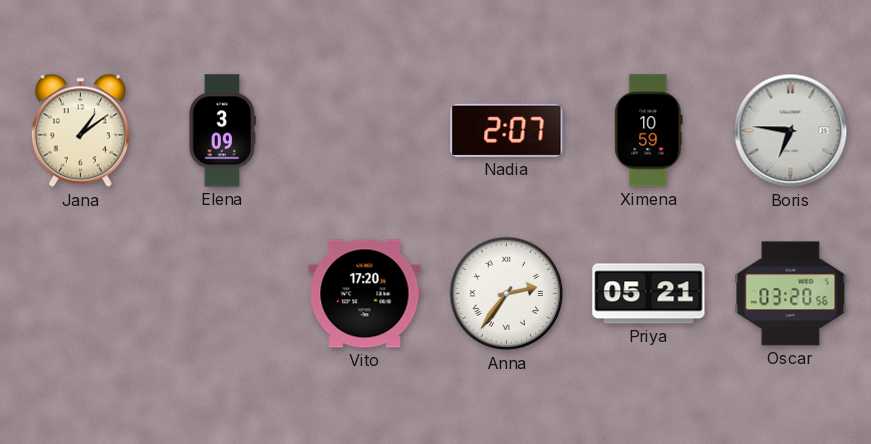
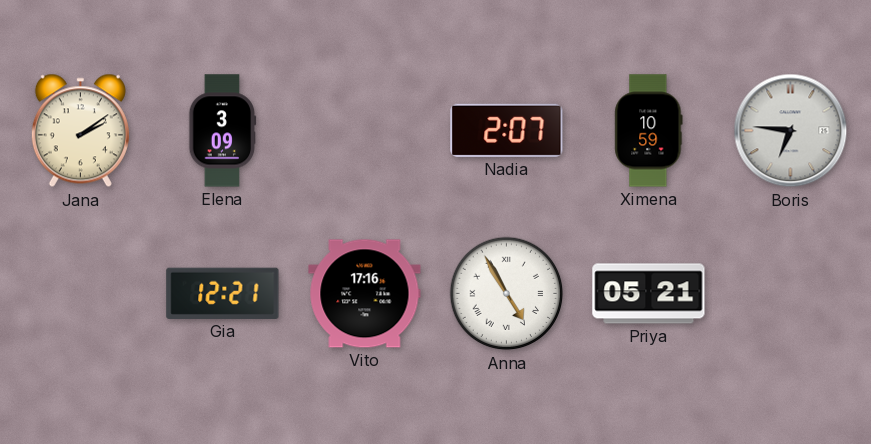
Jana: 1:09 -> 2:09 (80, 131)
Gia: none -> 12:21 (223, 293)
Vito: 17:20 -> 17:16 (365, 294)
Anna: 2:36 -> 4:55 (507, 294)
Oscar: 03:20 -> none (791, 294)
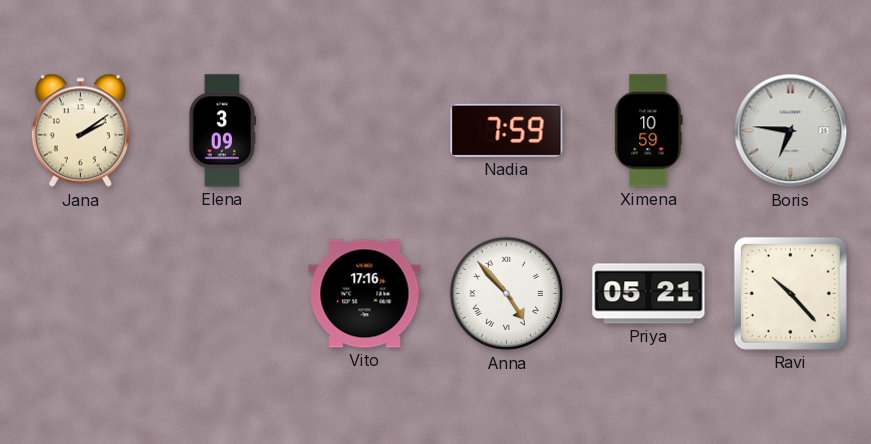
Nadia: 2:07 -> 7:59 (507, 130)
Gia: 12:21 -> none (223, 293)
Anna: 4:55 -> 4:53 (507, 294)
Ravi: none -> 10:23 (790, 293)
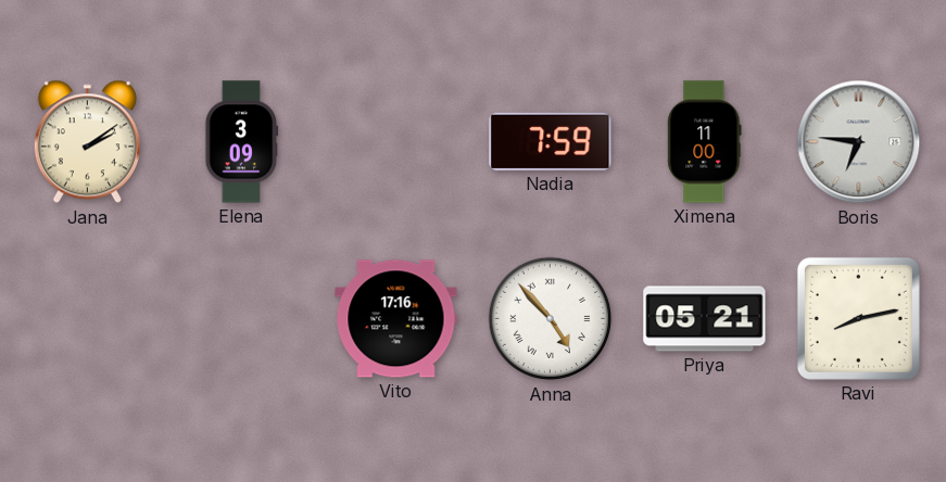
Ximena: 10:59 -> 11:00 (705, 142)
Ravi: 10:23 -> 8:13 (858, 318)
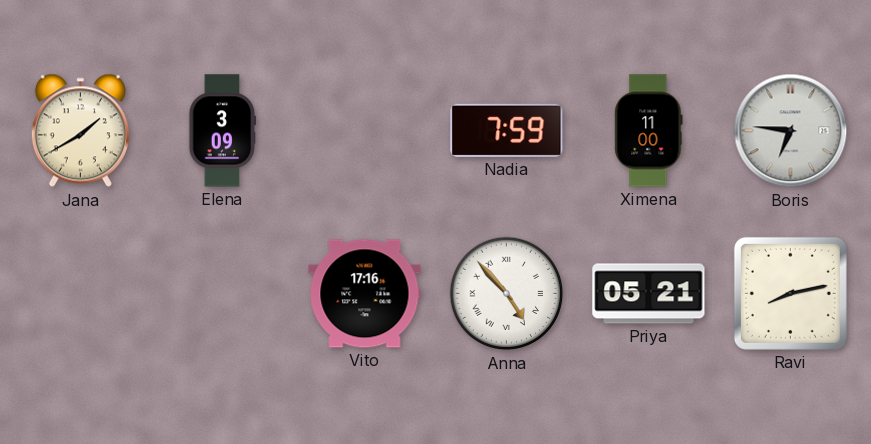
Jana: 2:09 -> 1:40 (80, 131)
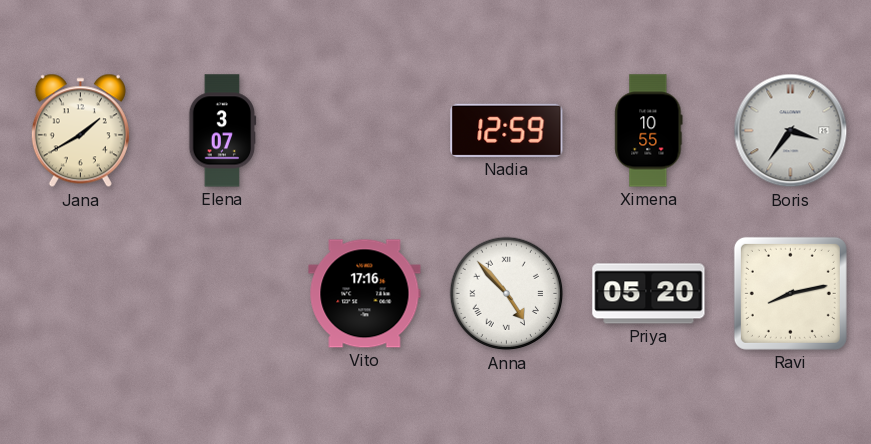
Elena: 3:09 -> 3:07 (223, 131)
Nadia: 7:59 -> 12:59 (507, 130)
Ximena: 11:00 -> 10:55 (649, 131)
Boris: 6:46 -> 3:36 (791, 131)
Priya: 05:21 -> 05:20 (649, 294)
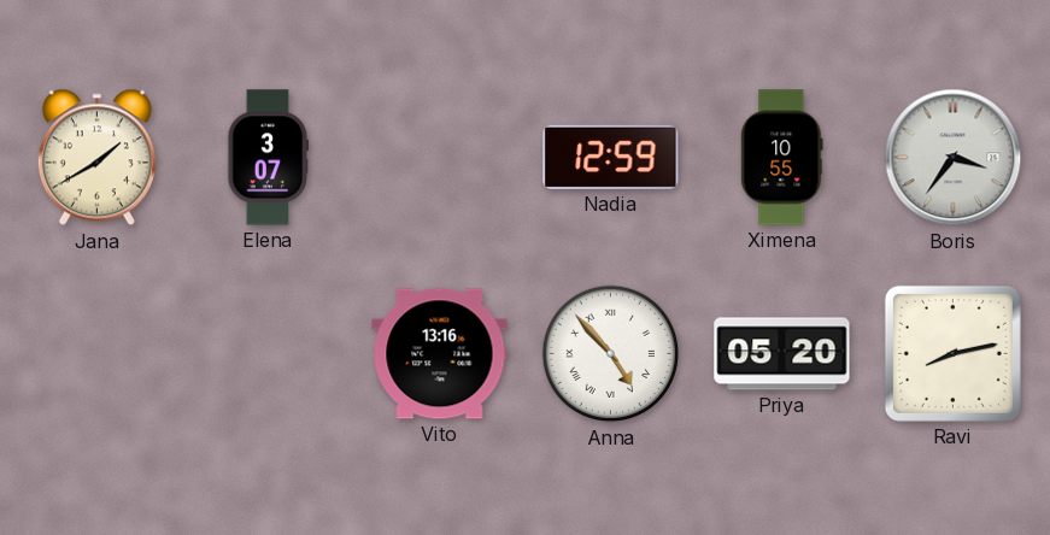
Vito: 17:16 -> 13:16 (440, 354)
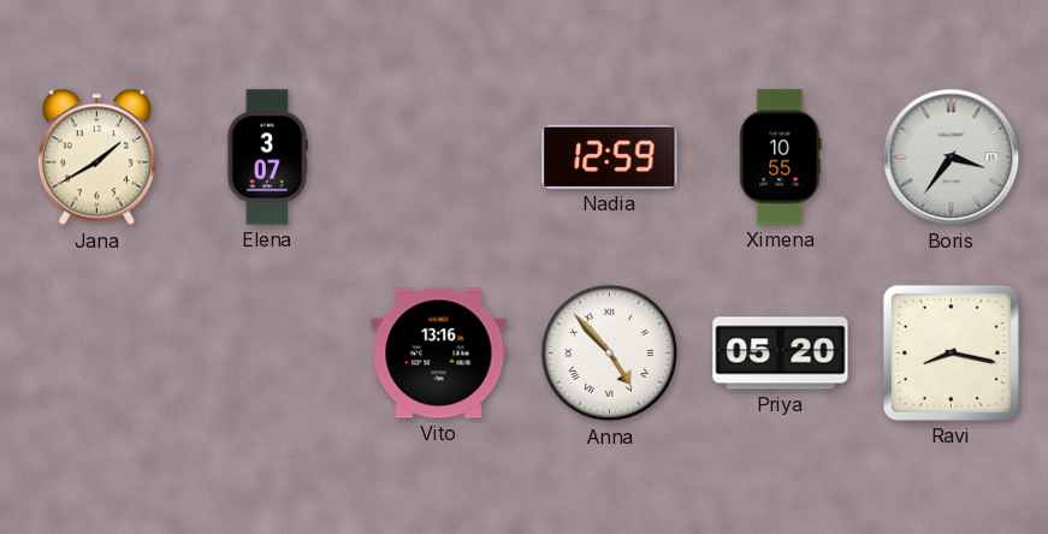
Ravi: 8:13 -> 8:17 (951, 352)
